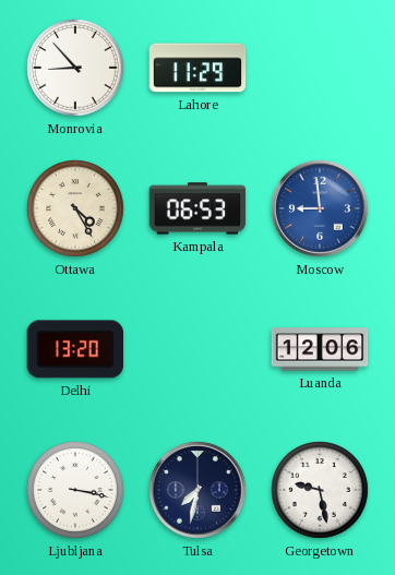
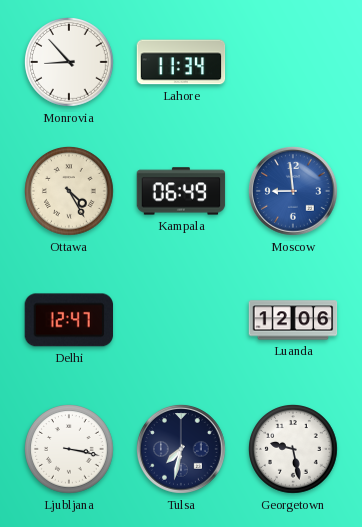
Lahore: 11:29 -> 11:34 (181, 62)
Kampala: 06:53 -> 06:49 (181, 191)
Delhi: 13:20 -> 12:47 (68, 320)
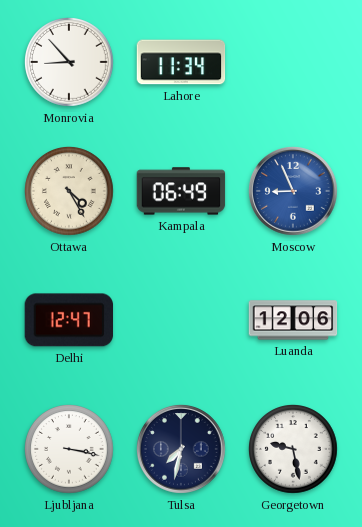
Moscow: 8:59 -> 8:56 (294, 192)
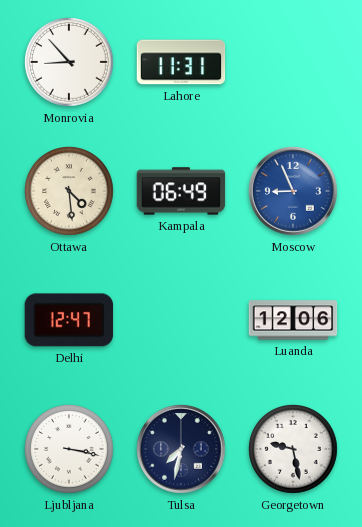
Lahore: 11:34 -> 11:31 (181, 62)
Ottawa: 4:25 -> 4:29 (70, 192)
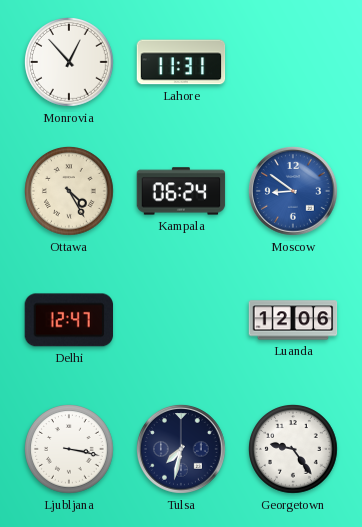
Monrovia: 8:53 -> 12:53 (70, 63)
Ottawa: 4:29 -> 4:25 (70, 192)
Kampala: 06:49 -> 06:24 (181, 191)
Moscow: 8:56 -> 8:51 (294, 192)
Georgetown: 9:28 -> 9:24 (294, 450)
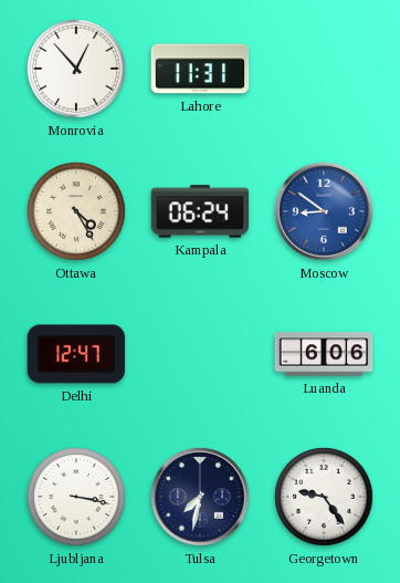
Luanda: 12:06 -> 6:06 (324, 354)
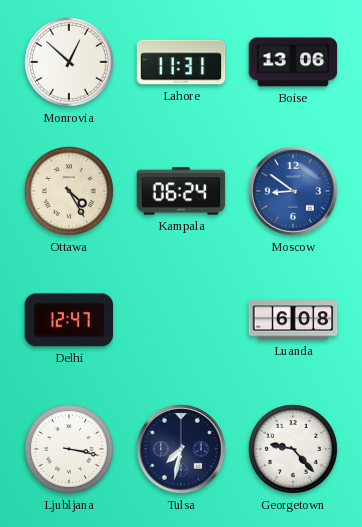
Monrovia: 12:53 -> 12:52 (70, 63)
Boise: none -> 13:06 (293, 62)
Luanda: 6:06 -> 6:08 (293, 320)
Georgetown: 9:24 -> 9:23 (294, 450)
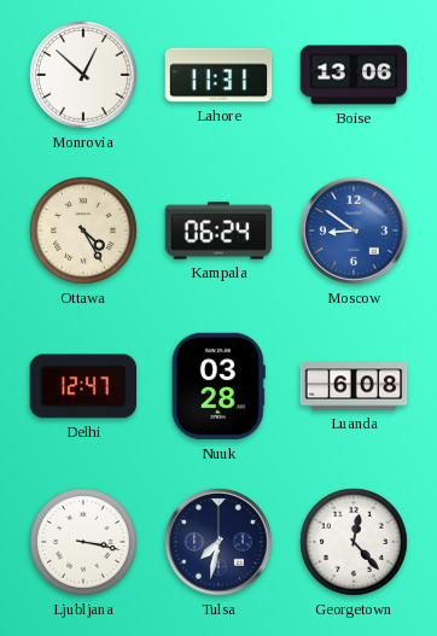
Nuuk: none -> 03:28 (218, 386)
Georgetown: 9:23 -> 12:23 (355, 543)
